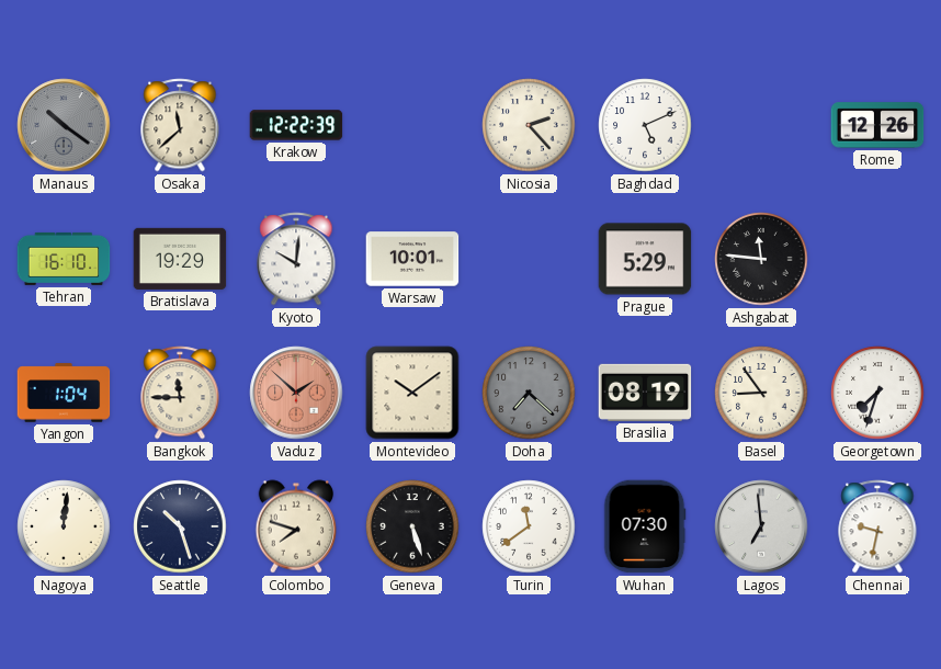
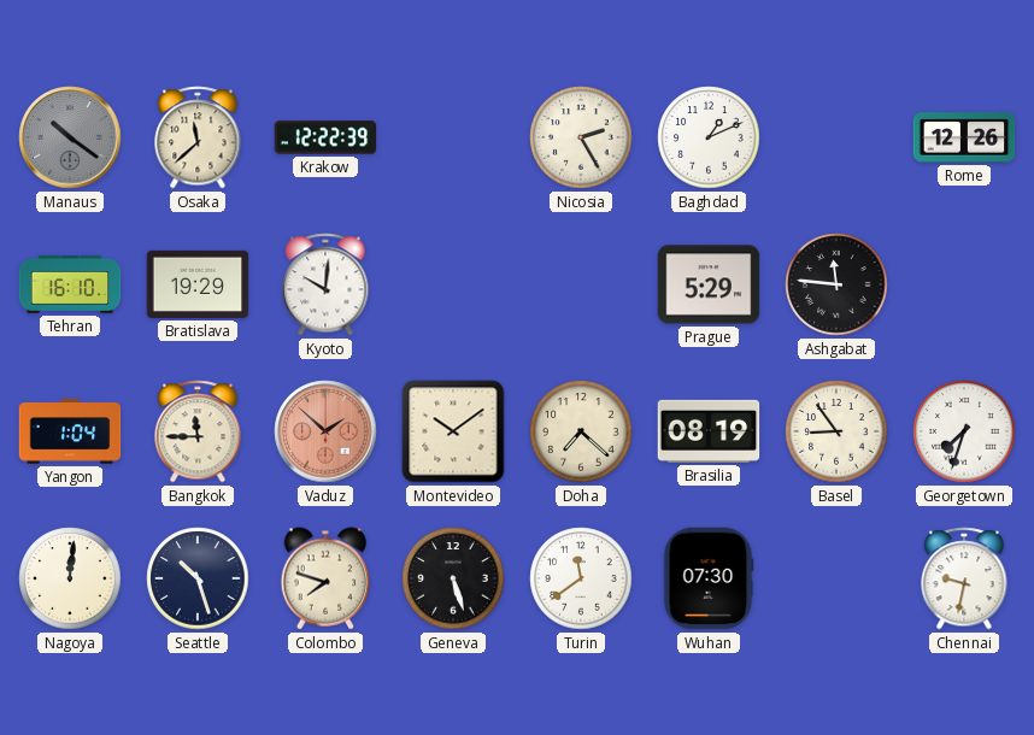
Nicosia: 2:23 -> 2:25 (581, 137)
Baghdad: 5:11 -> 1:11 (709, 137)
Warsaw: 10:01 -> none (412, 259)
Doha dial: grey -> cream (581, 431)
Lagos: 6:59 -> none (761, 526)
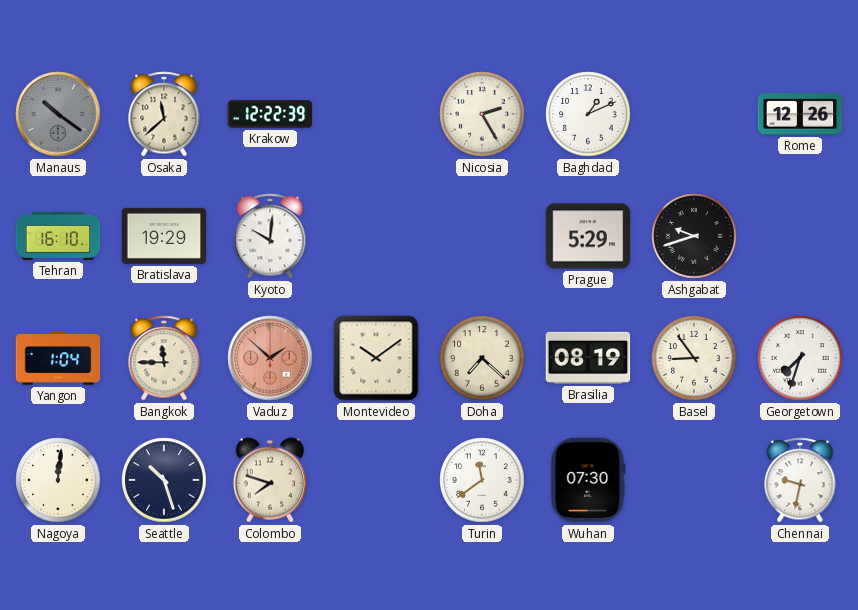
Ashgabat: 11:46 -> 9:42 (694, 236)
Geneva: 5:27 -> none (453, 578)
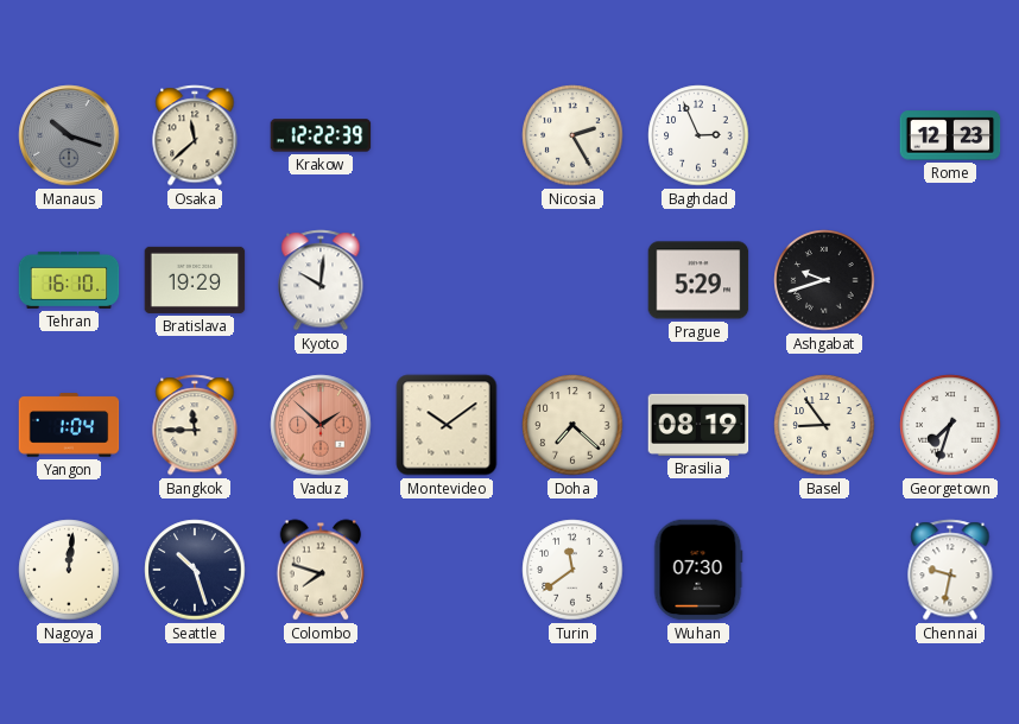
Manaus: 10:21 -> 10:18 (69, 135)
Baghdad: 1:11 -> 2:56 (698, 135)
Rome: 12:26 -> 12:23 (950, 135)
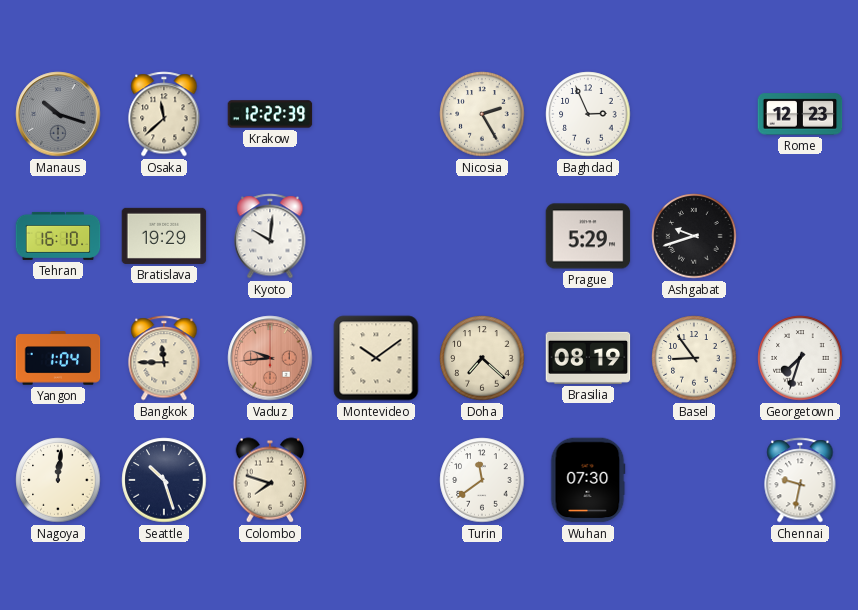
Vaduz: 1:52 -> 9:44 (270, 358)
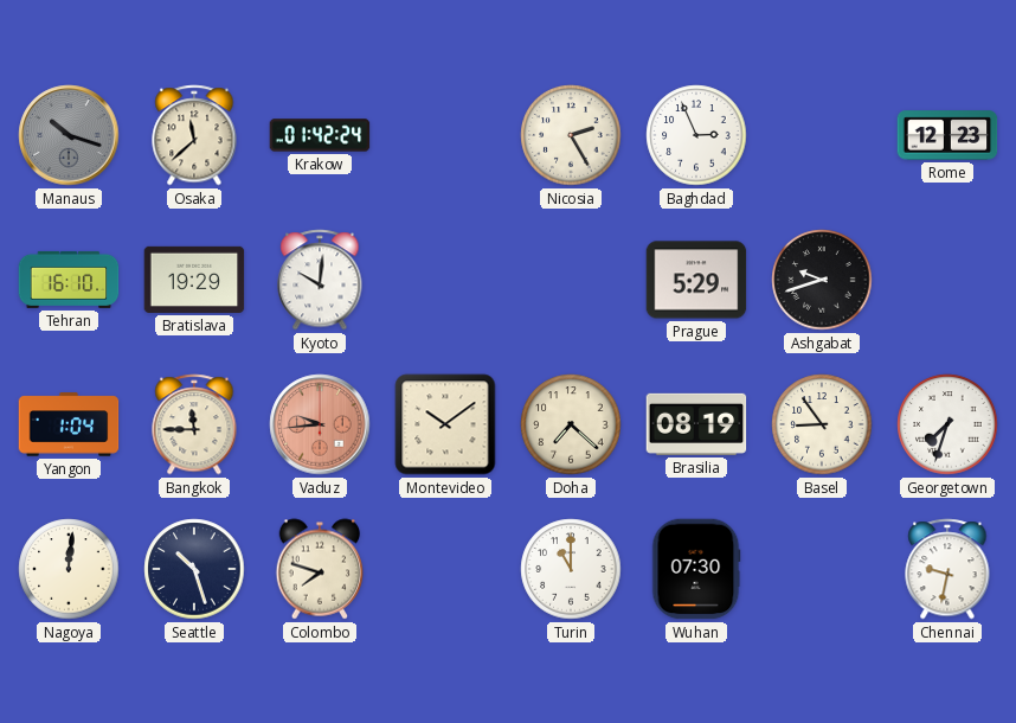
Krakow: 12:22 -> 01:42 (320, 135)
Turin: 11:39 -> 11:00 (571, 569)
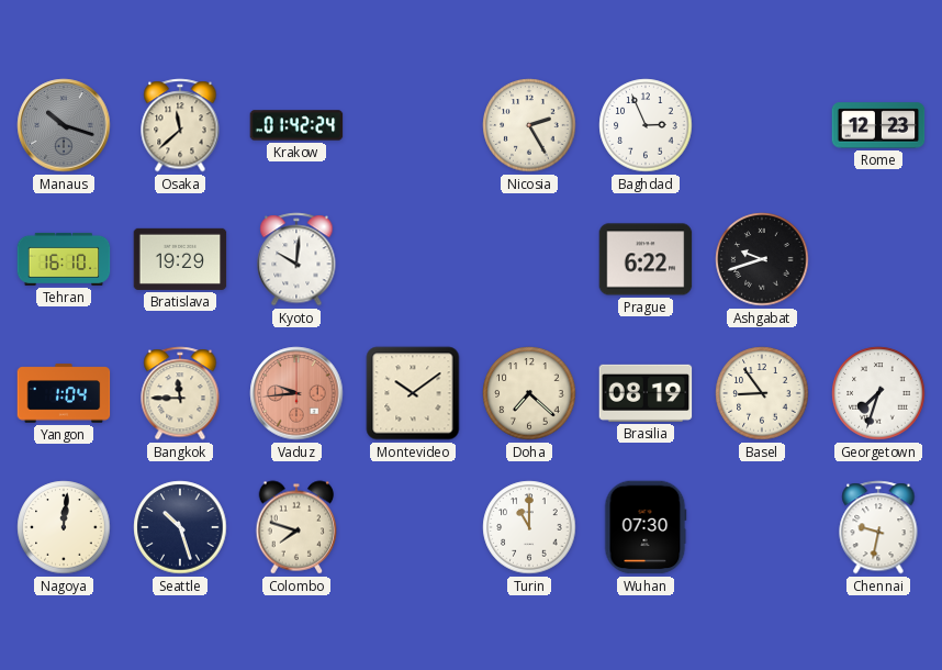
Prague: 5:29 -> 6:22 (646, 259)
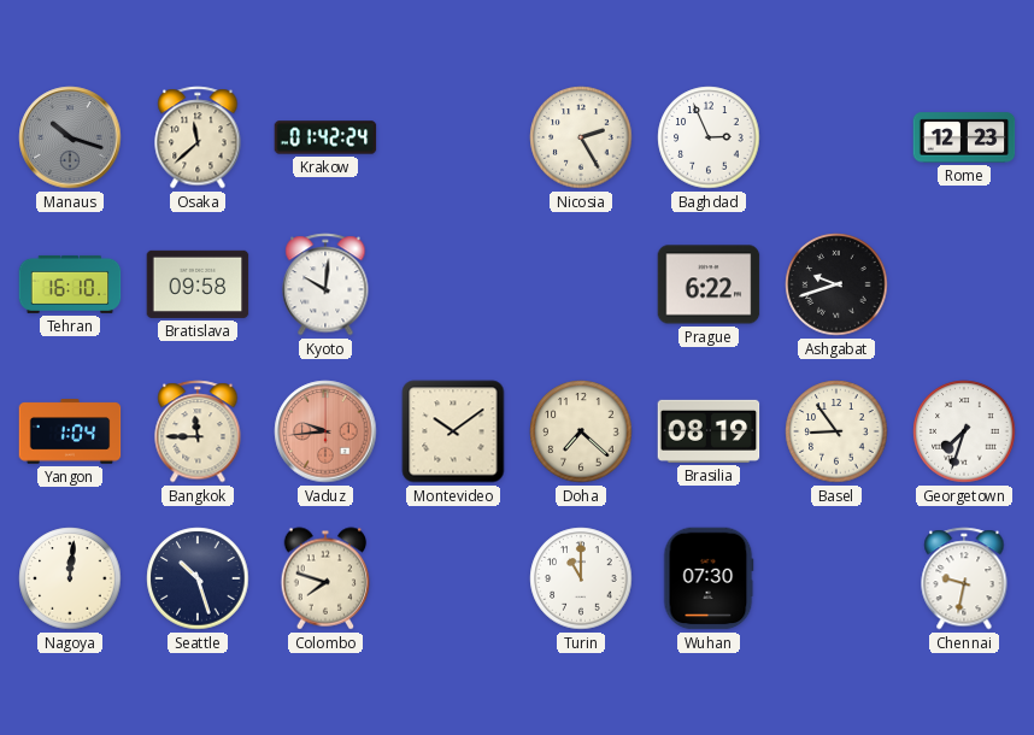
Bratislava: 19:29 -> 09:58 (198, 284)
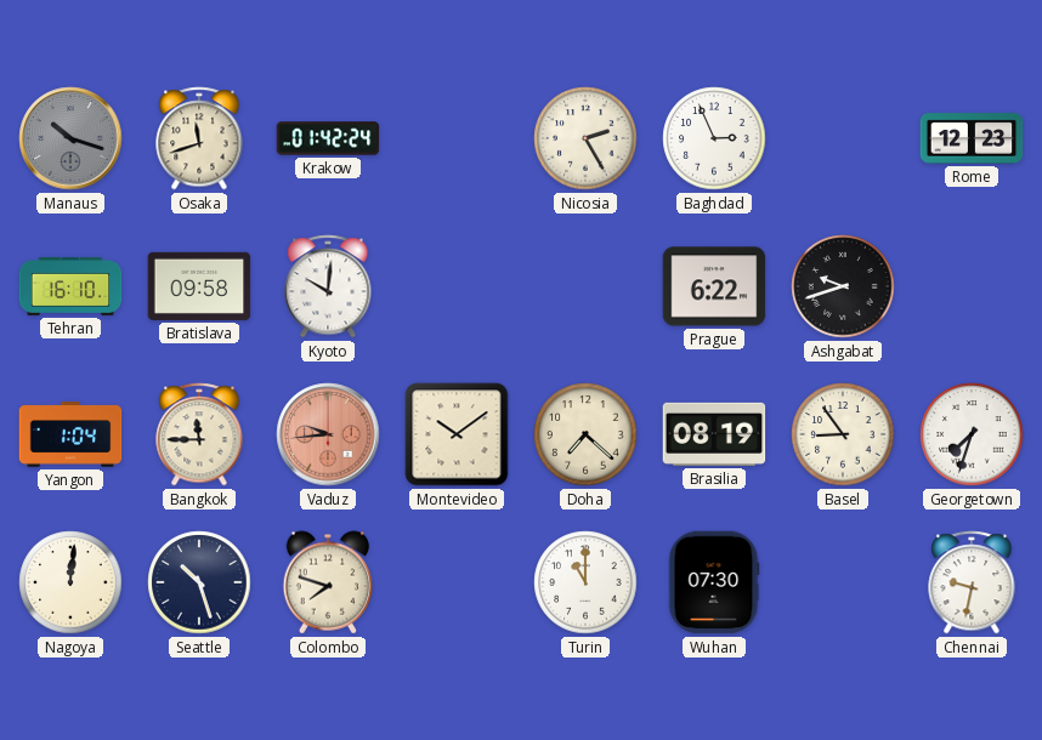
Osaka: 11:38 -> 11:42 (199, 138)
